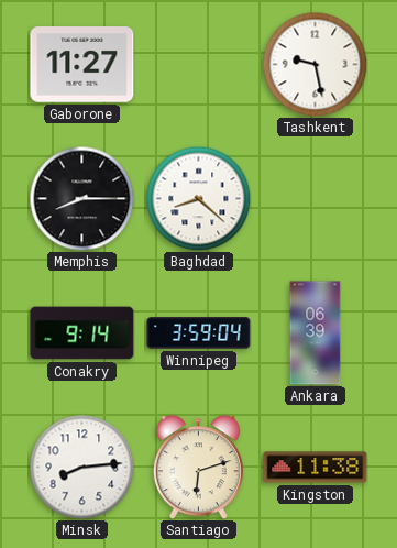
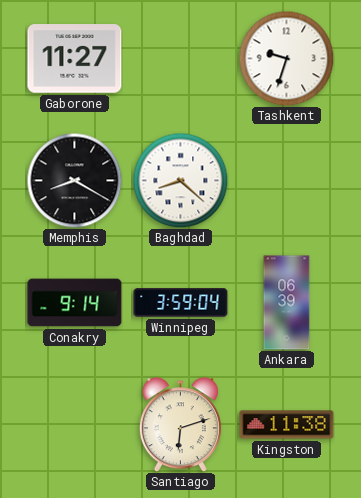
Tashkent: 9:28 -> 9:33 (286, 58)
Memphis: 8:15 -> 8:20 (74, 180)
Minsk: 8:14 -> none (81, 467)
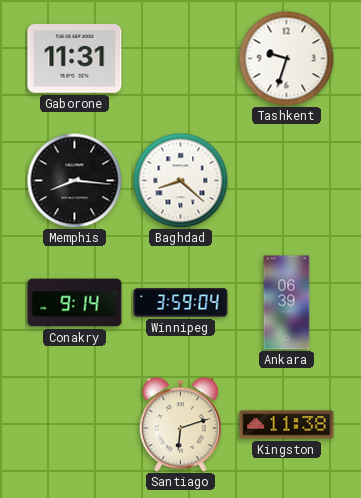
Gaborone: 11:27 -> 11:31 (75, 59)
Memphis: 8:20 -> 8:16 (74, 180)
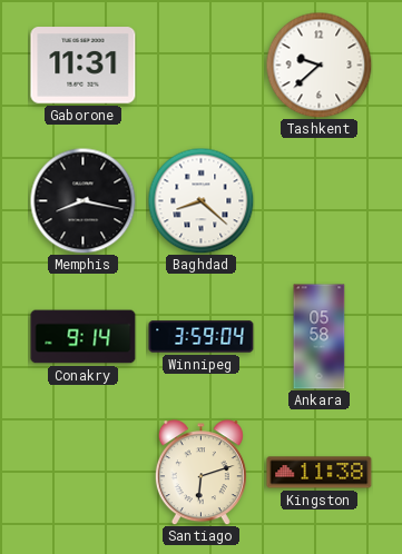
Tashkent: 9:33 -> 9:38 (318, 65)
Memphis: 8:16 -> 8:17 (82, 200)
Ankara: 06:39 -> 05:58 (320, 337)
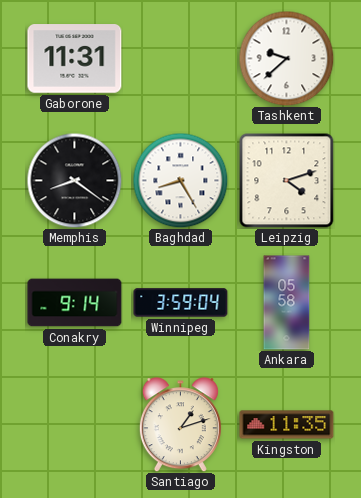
Memphis: 8:17 -> 8:21 (74, 180)
Baghdad: 8:22 -> 8:25 (180, 180)
Leipzig: none -> 4:12 (286, 180)
Santiago: 6:12 -> 1:12 (180, 425)
Kingston: 11:38 -> 11:35 (287, 425)
